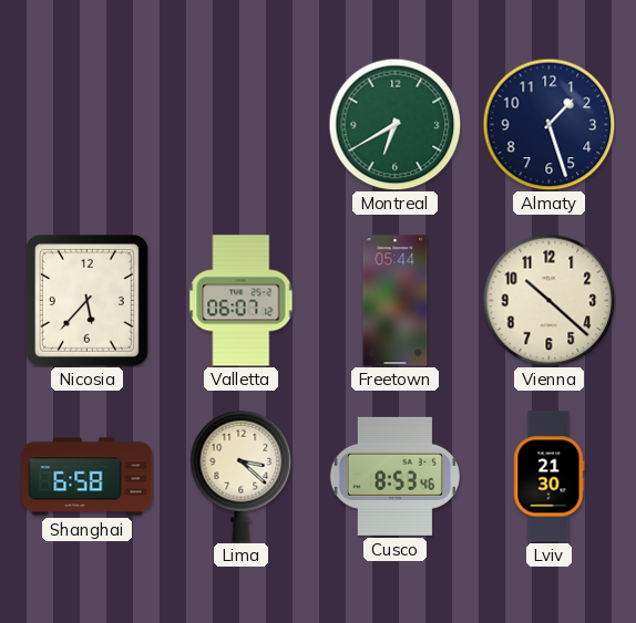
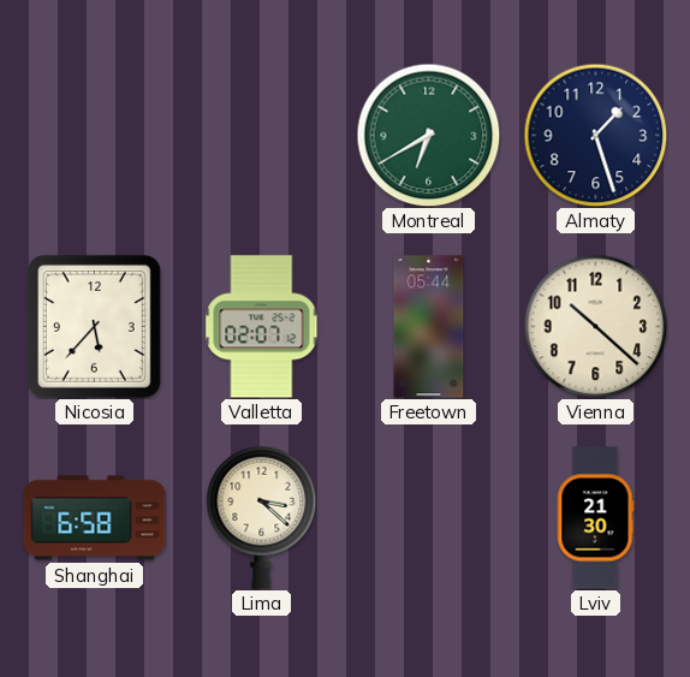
Valletta: 06:07 -> 02:07 (262, 327)
Cusco: 8:53 -> none (394, 476)
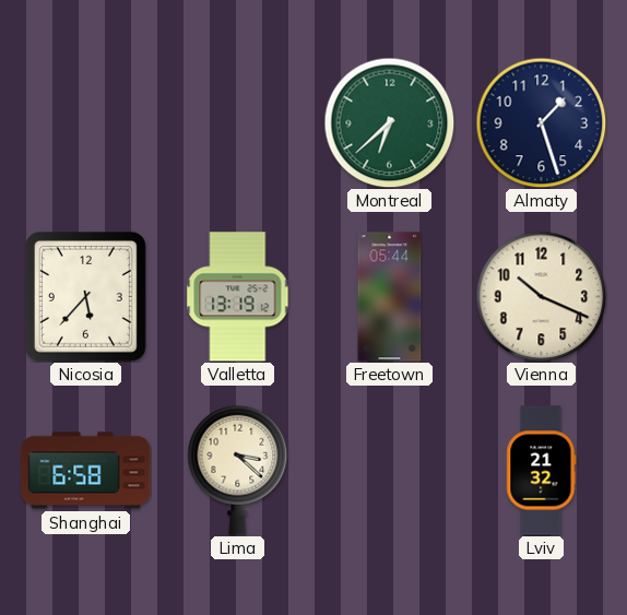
Montreal: 6:40 -> 6:38 (389, 122)
Valletta: 02:07 -> 13:19 (238, 297)
Vienna: 10:22 -> 10:19 (541, 296)
Lviv: 21:30 -> 21:32 (541, 471)
